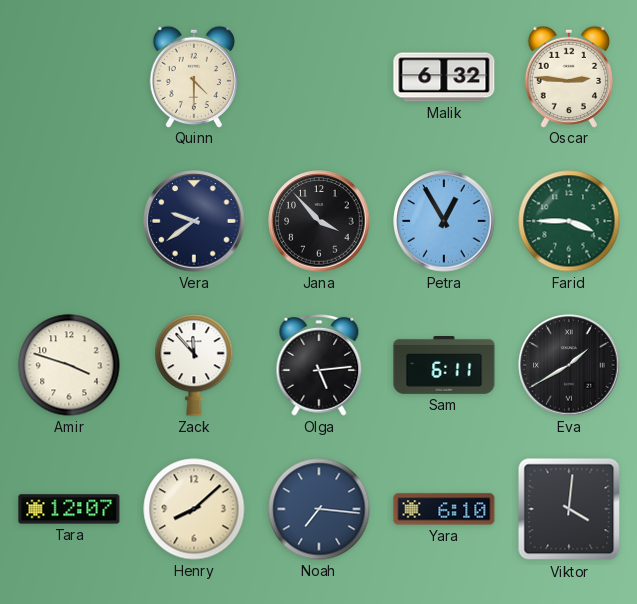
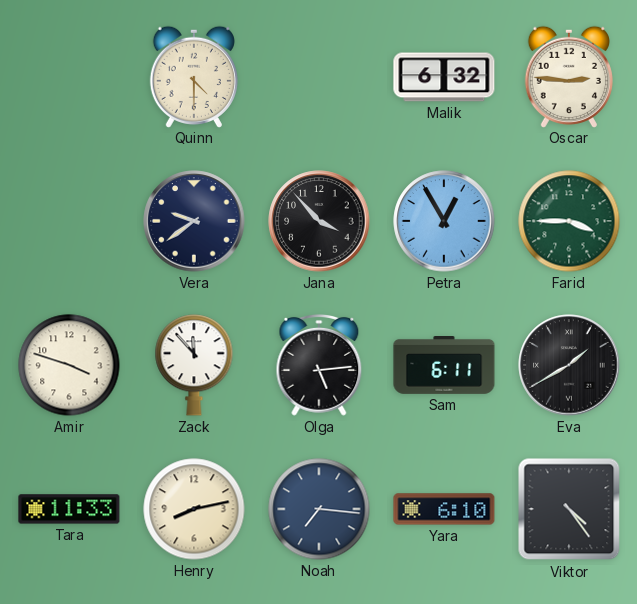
Tara: 12:07 -> 11:33 (69, 509)
Henry: 8:08 -> 8:13 (194, 509)
Viktor: 4:01 -> 4:24 (569, 509)
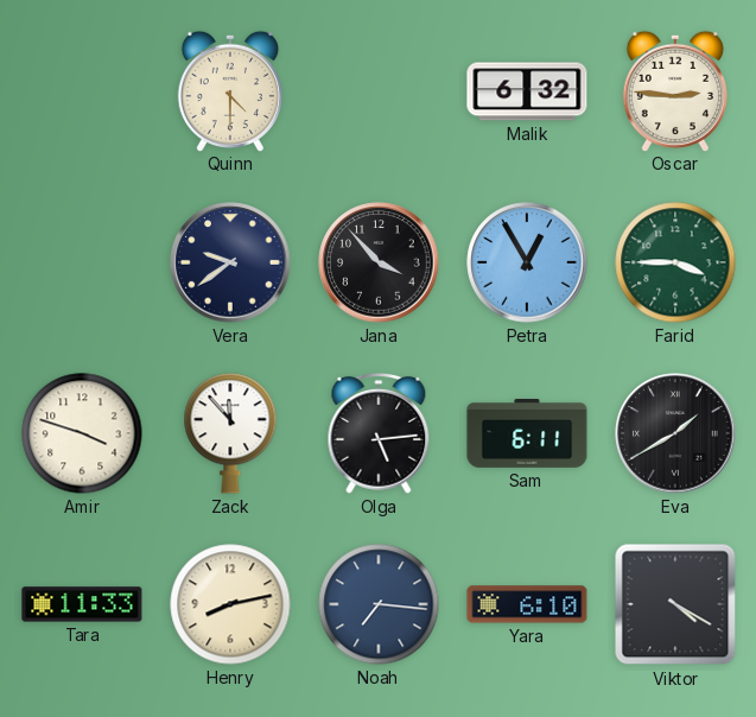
Viktor: 4:24 -> 4:20 (675, 604)
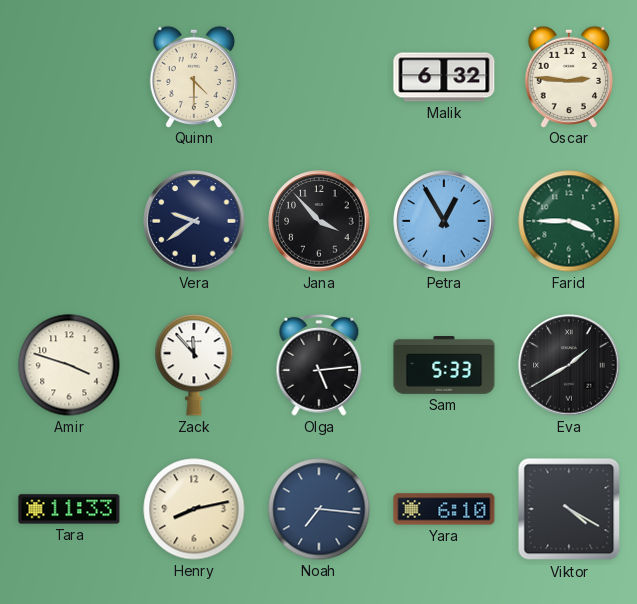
Sam: 6:11 -> 5:33 (444, 366)
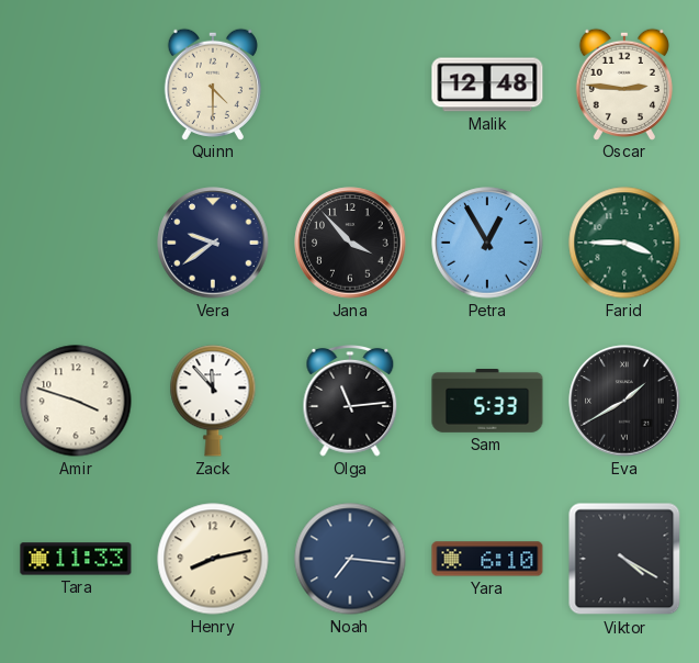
Malik: 6:32 -> 12:48 (487, 85)
Olga: 5:14 -> 11:14 (350, 402)
